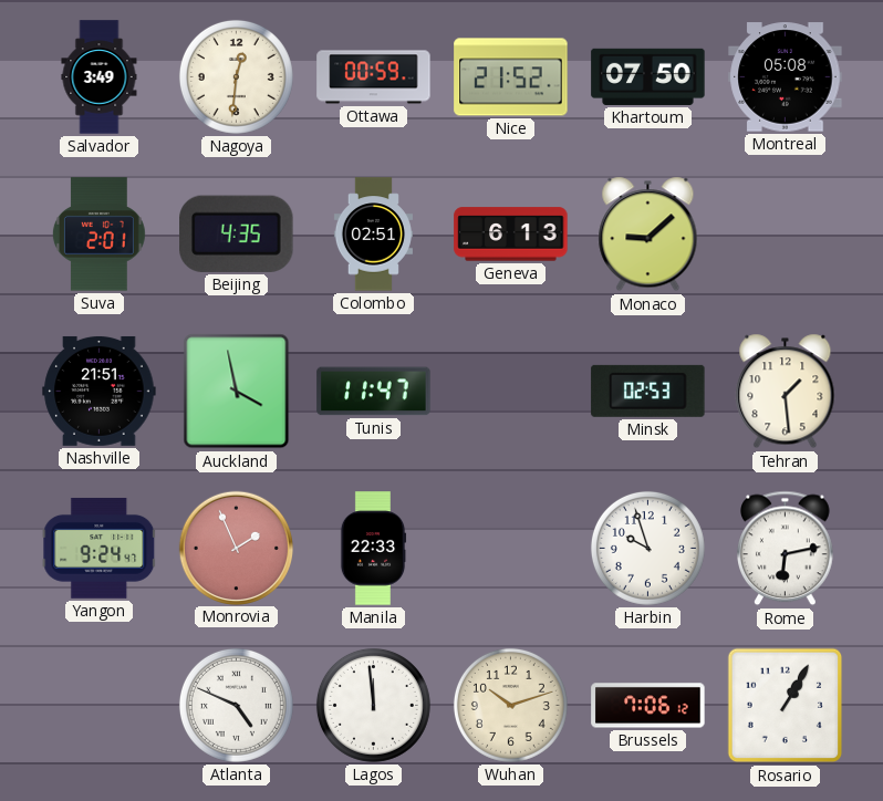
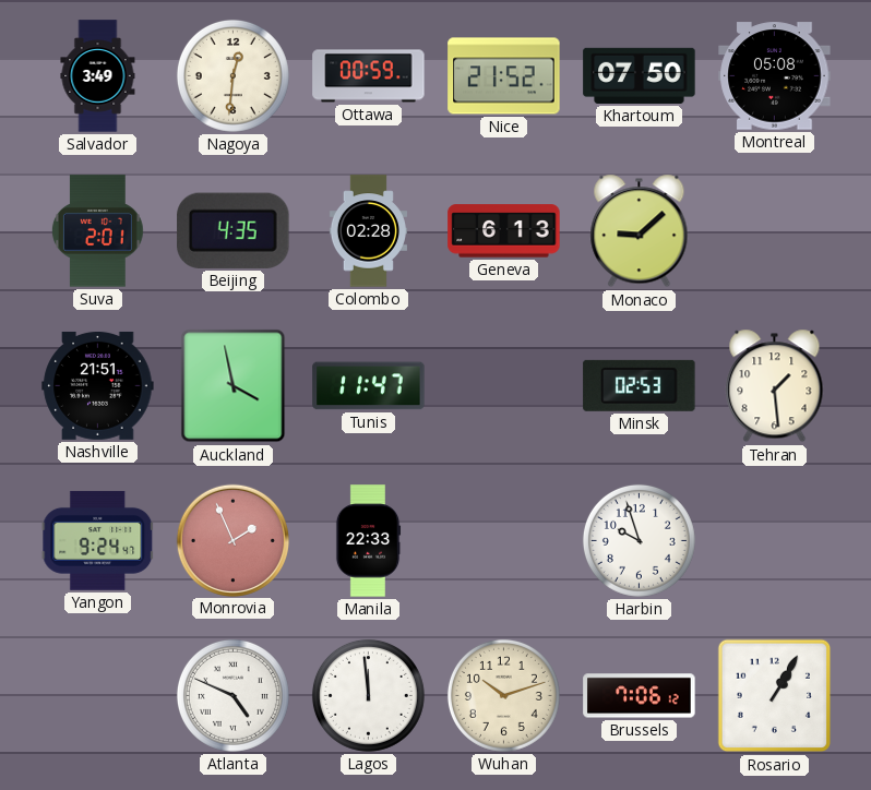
Colombo: 02:51 -> 02:28 (368, 231)
Rome: 6:13 -> none (786, 549)
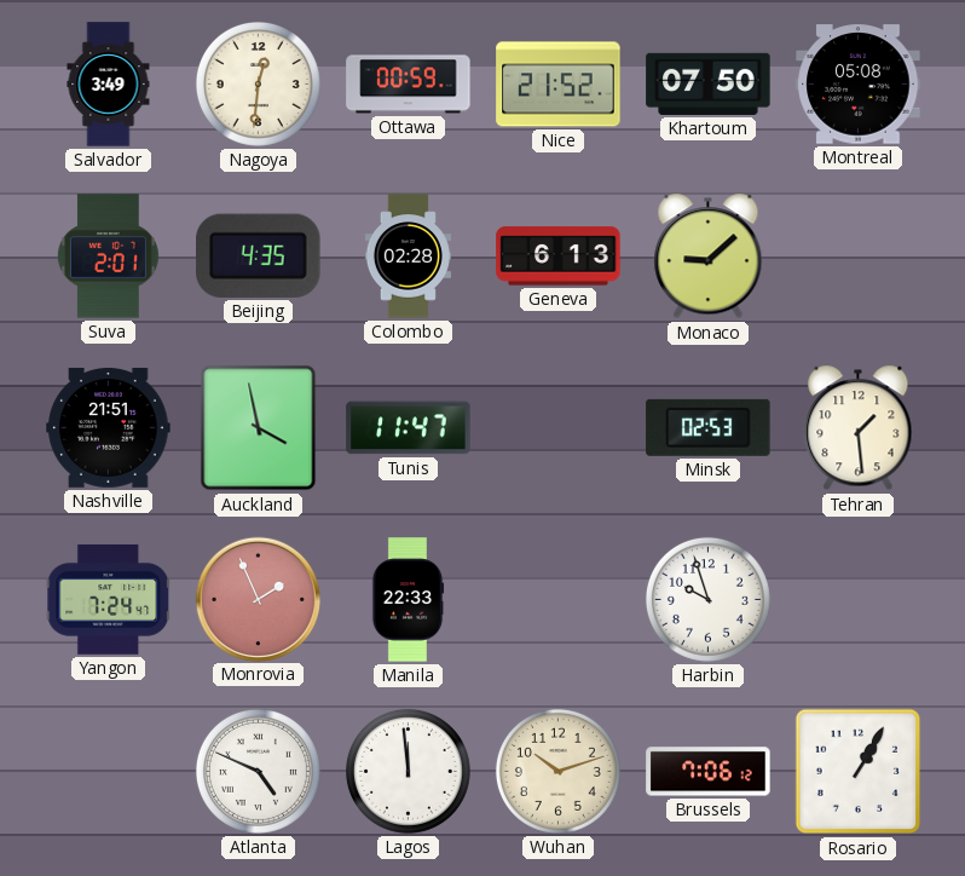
Yangon: 9:24 -> 7:24 (109, 599)
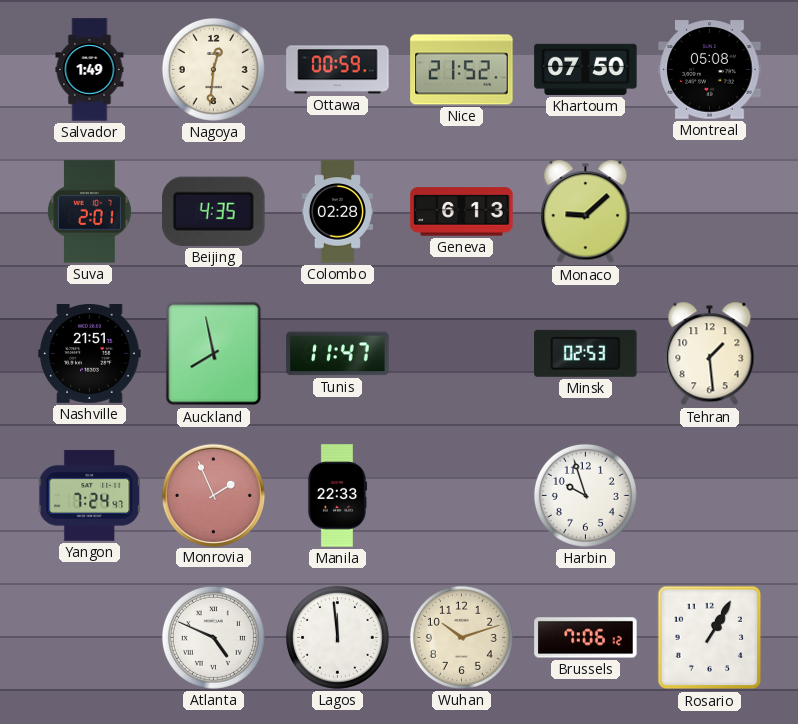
Salvador: 3:49 -> 1:49 (90, 70)
Auckland: 3:58 -> 7:58 (214, 354)
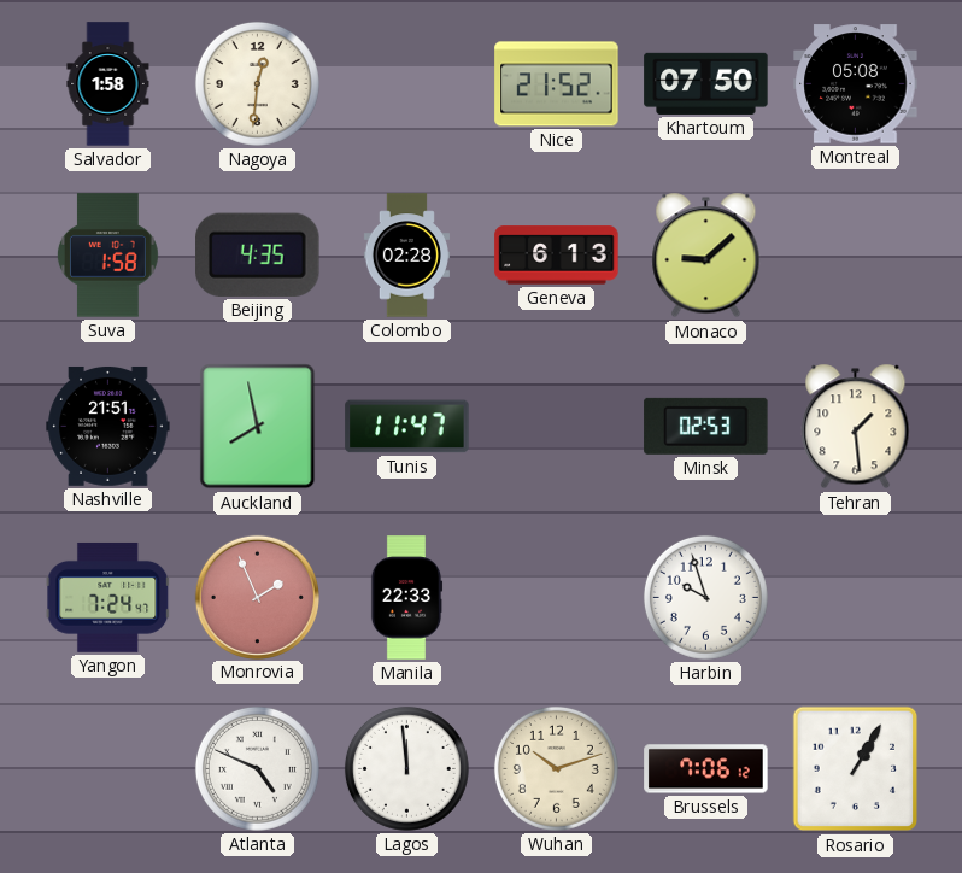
Salvador: 1:49 -> 1:58 (108, 84)
Ottawa: 00:59 -> none (338, 70)
Suva: 2:01 -> 1:58 (107, 256)
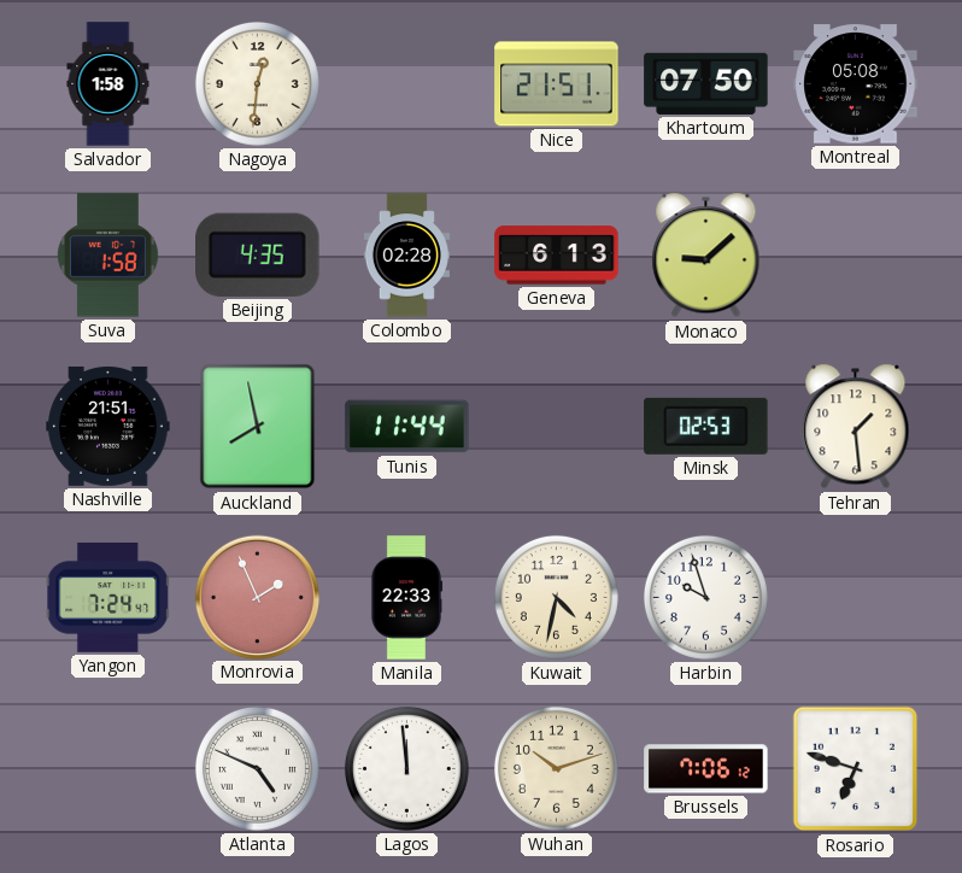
Nice: 21:52 -> 21:51 (557, 84)
Tunis: 11:47 -> 11:44 (407, 427)
Kuwait: none -> 4:32 (556, 597)
Rosario: 1:05 -> 6:48 (856, 769)
